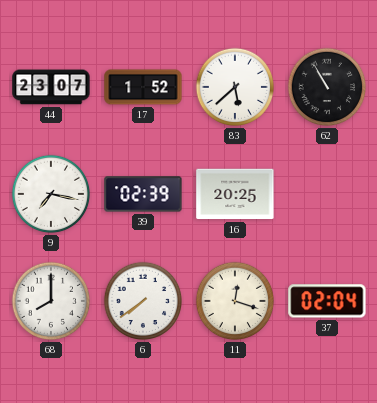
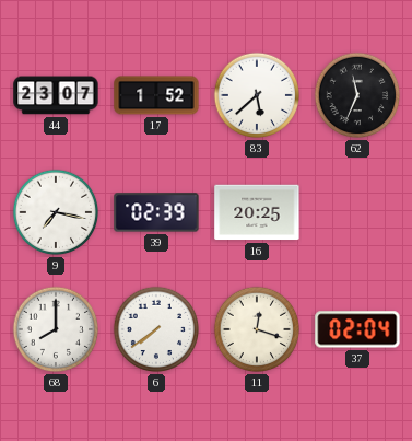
62: 10:55 -> 11:34 (357, 95)
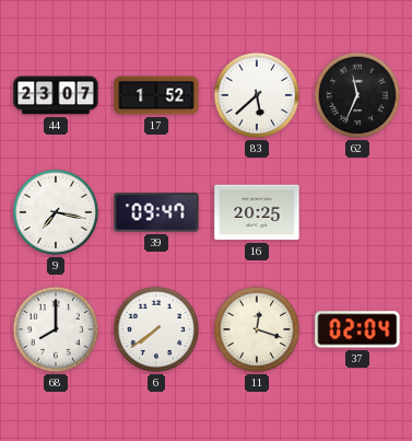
39: 02:39 -> 09:47 (156, 212)
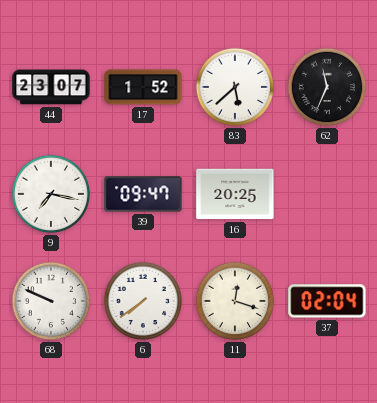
68: 8:00 -> 9:49 (51, 301)
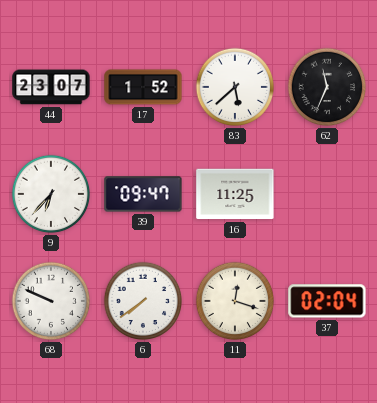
9: 7:17 -> 6:37 (51, 194)
16: 20:25 -> 11:25 (235, 194)
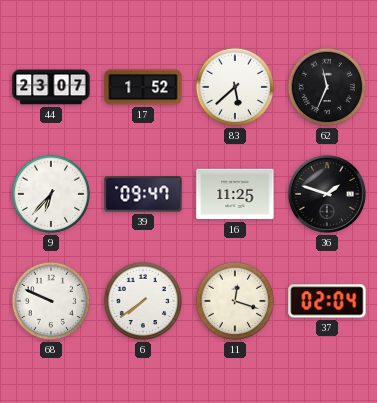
36: none -> 1:48 (327, 194)
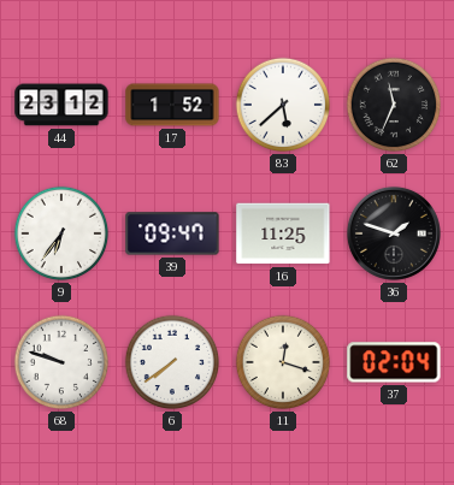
44: 23:07 -> 23:12 (61, 105)
9: 6:37 -> 6:36 (61, 233)
68: 9:49 -> 9:48 (61, 362)
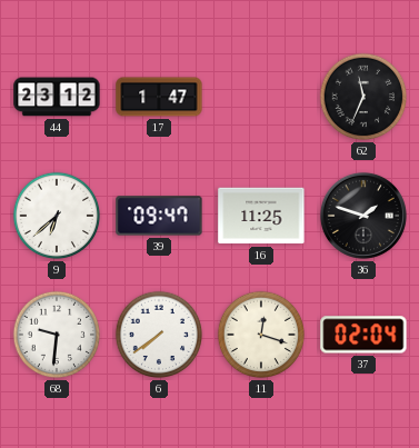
17: 1:52 -> 1:47 (159, 97)
83: 5:38 -> none (283, 105)
9: 6:36 -> 6:38 (57, 216)
68: 9:48 -> 9:31 (57, 335)
